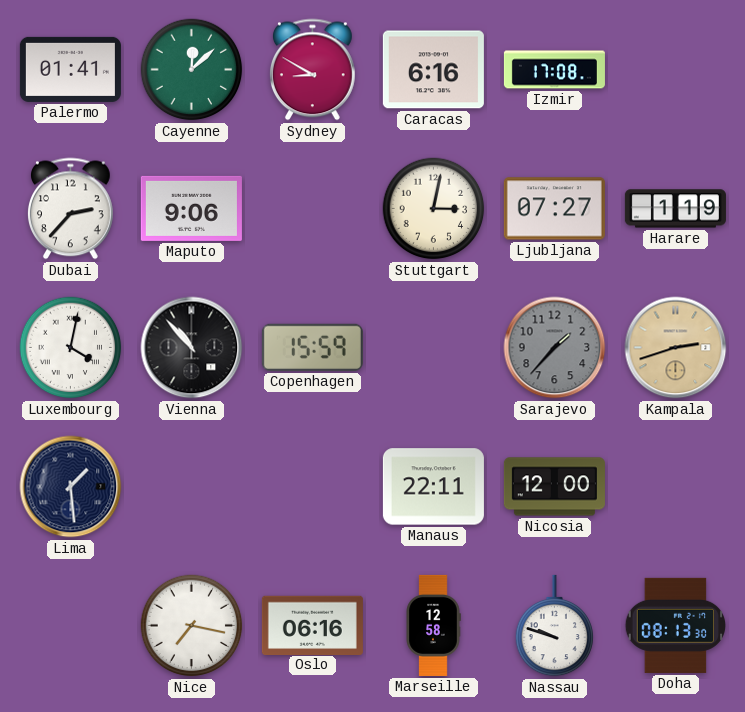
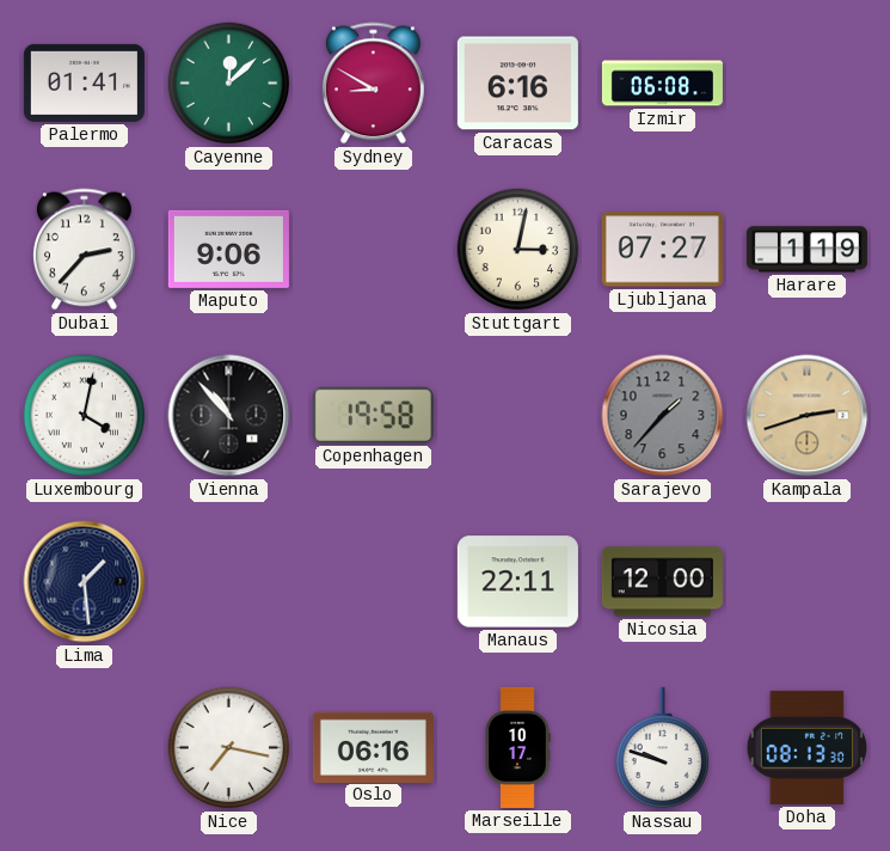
Izmir: 17:08 -> 06:08 (662, 84)
Copenhagen: 15:59 -> 19:58 (373, 415)
Marseille: 12:58 -> 10:17 (517, 747)
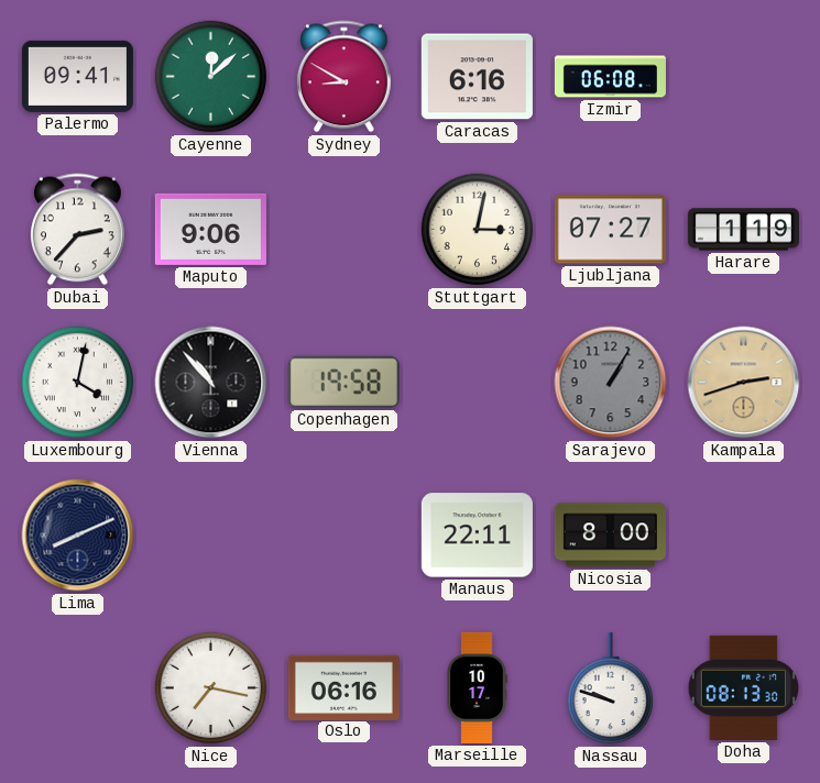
Palermo: 01:41 -> 09:41 (77, 76)
Sarajevo: 1:37 -> 1:05 (611, 383)
Lima: 1:29 -> 8:11 (78, 536)
Nicosia: 12:00 -> 8:00 (610, 536)
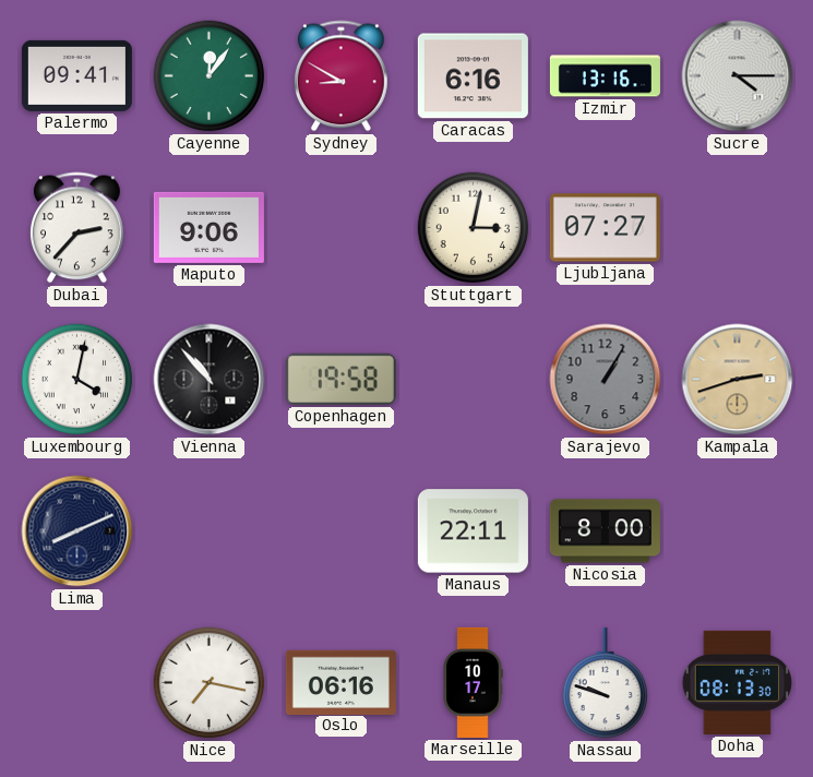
Cayenne: 12:08 -> 12:06 (210, 76)
Izmir: 06:08 -> 13:16 (605, 76)
Sucre: none -> 4:15 (738, 76)
Harare: 1:19 -> none (743, 230)
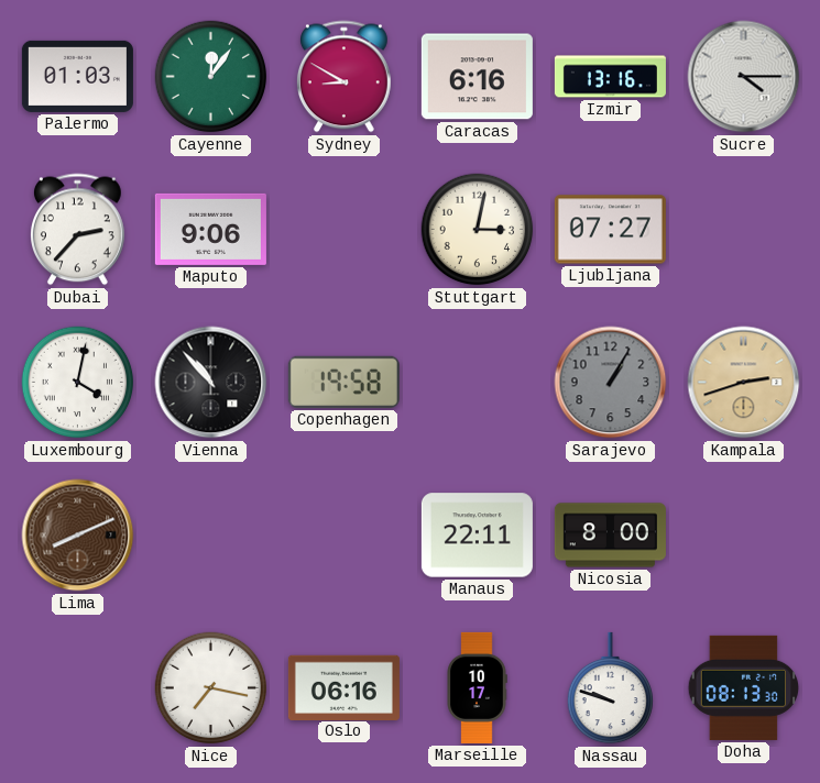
Palermo: 09:41 -> 01:03 (77, 76)
Lima dial: navy -> brown (78, 536)
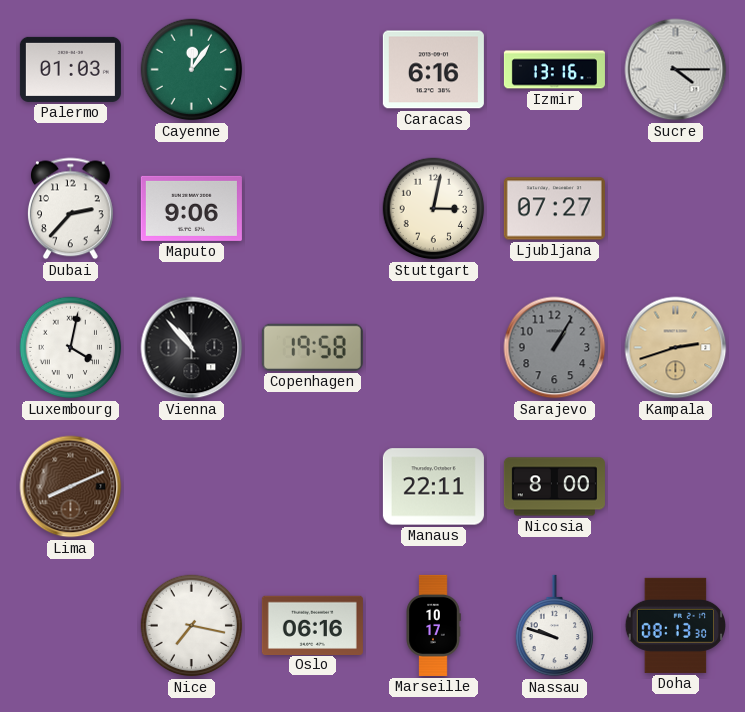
Sydney: 8:50 -> none (343, 77)
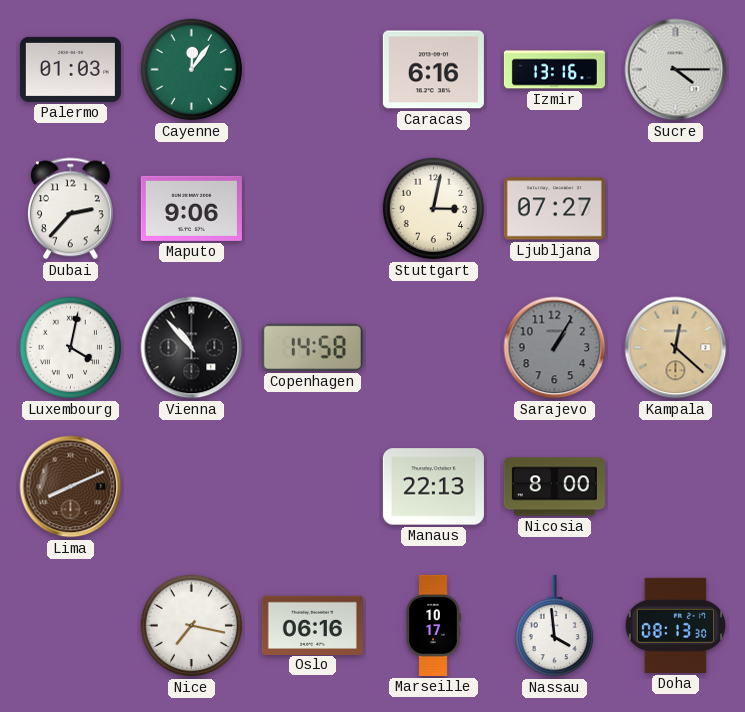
Copenhagen: 19:58 -> 14:58 (312, 347)
Kampala: 2:42 -> 12:22 (676, 348)
Manaus: 22:11 -> 22:13 (433, 487)
Nassau: 9:48 -> 3:59 (555, 626)
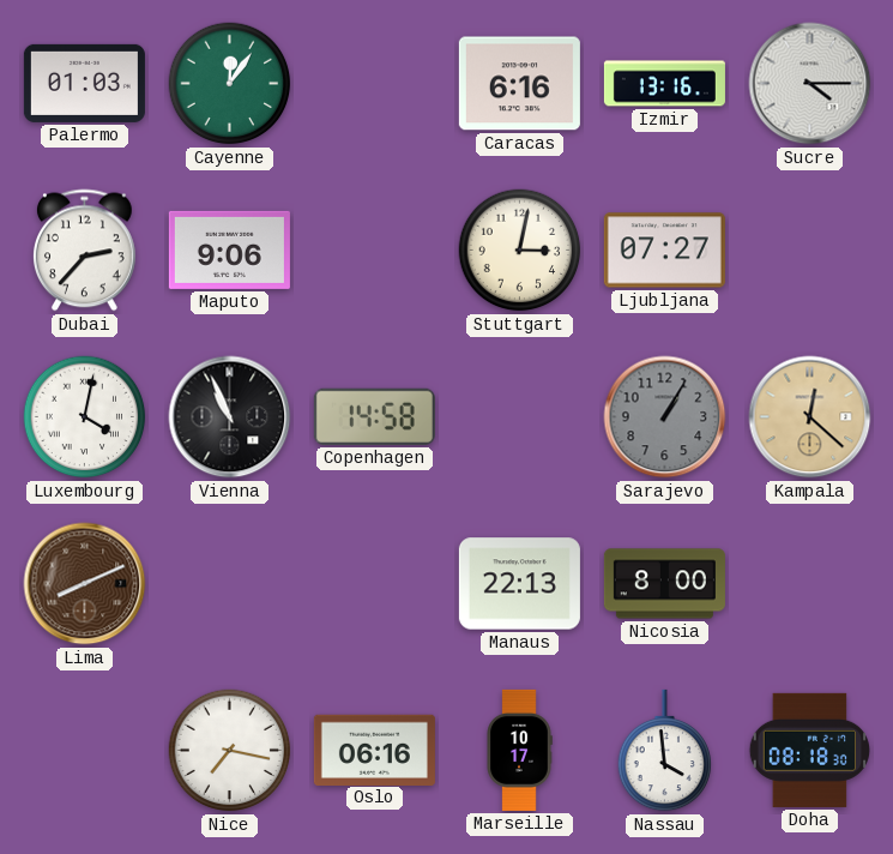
Vienna: 10:53 -> 10:56 (230, 417)
Doha: 08:13 -> 08:18 (809, 750)
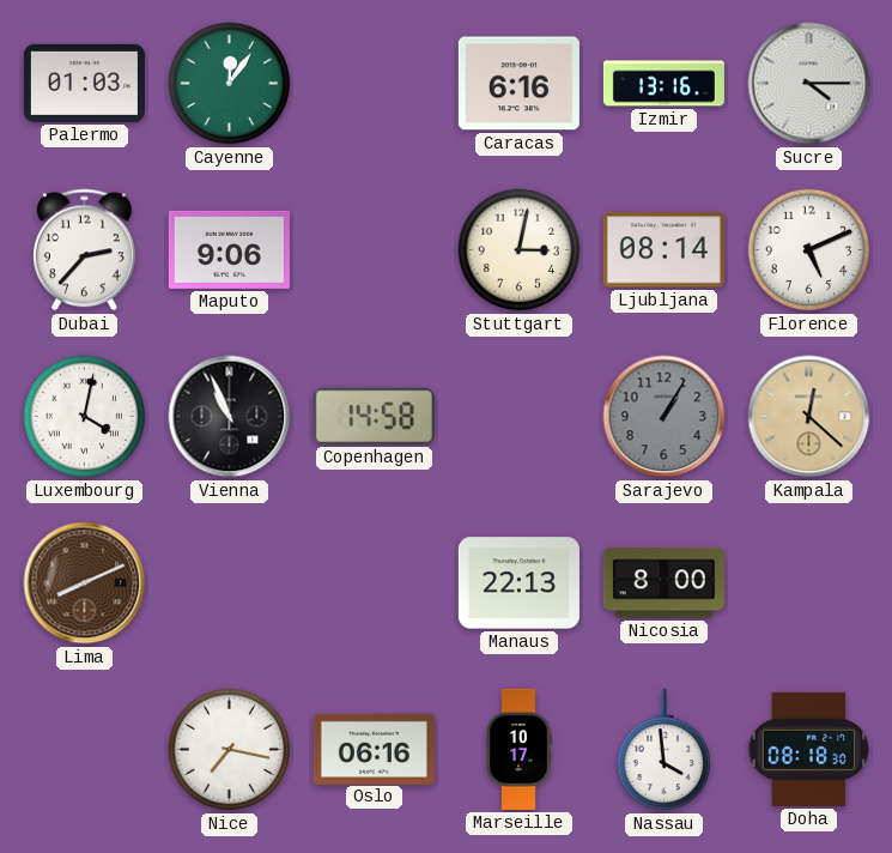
Ljubljana: 07:27 -> 08:14 (663, 250)
Florence: none -> 5:11 (809, 250)
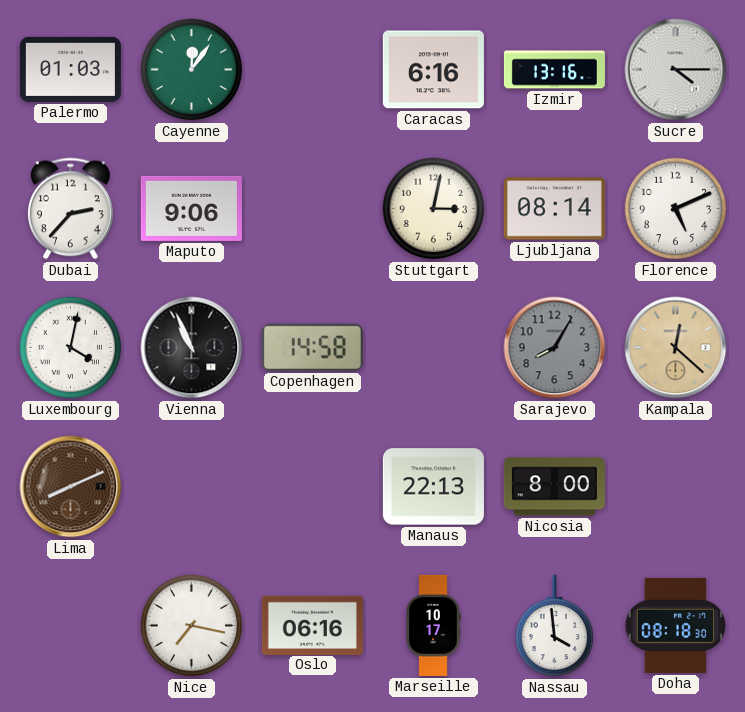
Sarajevo: 1:05 -> 8:05 (555, 348)
